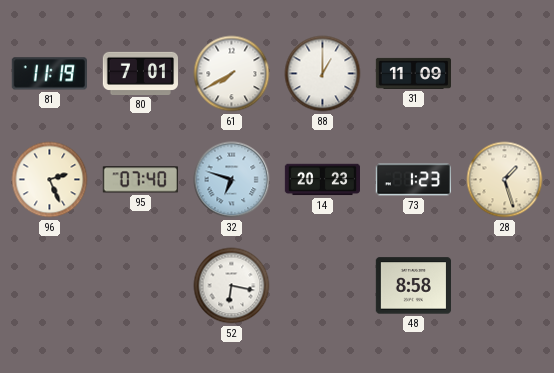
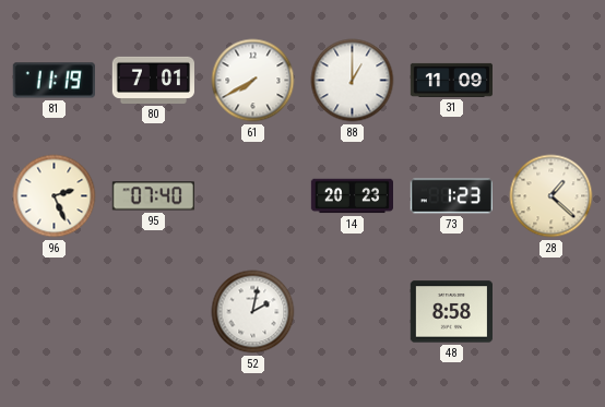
32: 6:48 -> none (232, 180)
28: 1:27 -> 1:22 (551, 196)
52: 6:17 -> 2:02 (253, 312)
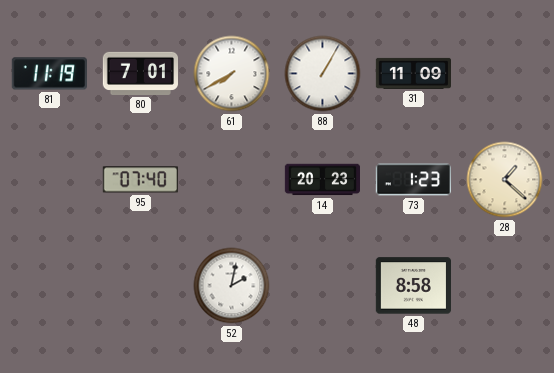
88: 1:00 -> 1:05 (323, 74)
96: 2:26 -> none (55, 196)
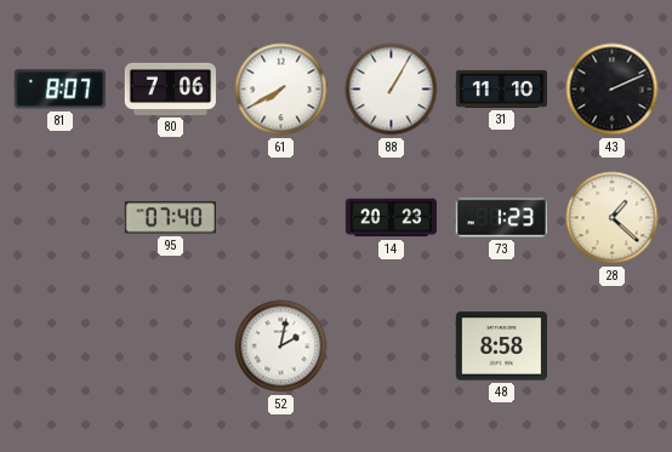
81: 11:19 -> 8:07 (59, 90)
80: 7:01 -> 7:06 (170, 88)
31: 11:09 -> 11:10 (501, 88)
43: none -> 2:11 (613, 90)
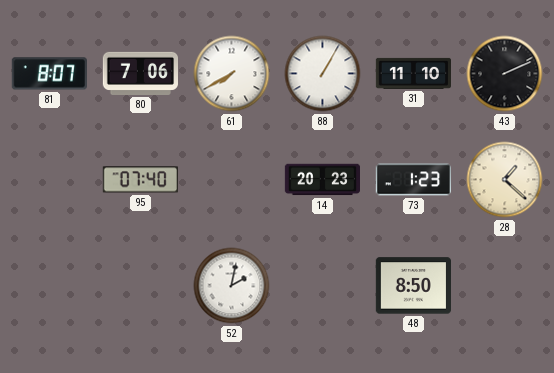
48: 8:58 -> 8:50 (413, 286)
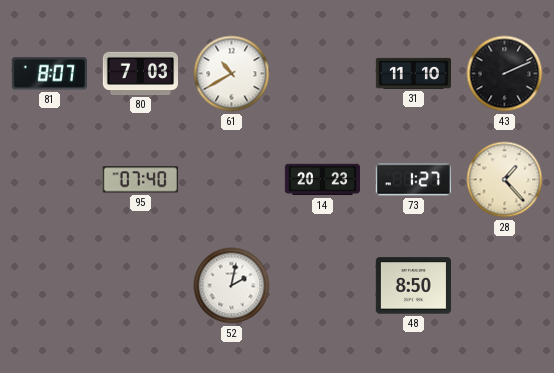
80: 7:06 -> 7:03 (140, 73)
61: 7:40 -> 10:40 (232, 74)
88: 1:05 -> none (323, 74)
73: 1:23 -> 1:27 (413, 180)
28: 1:22 -> 1:23 (505, 180)
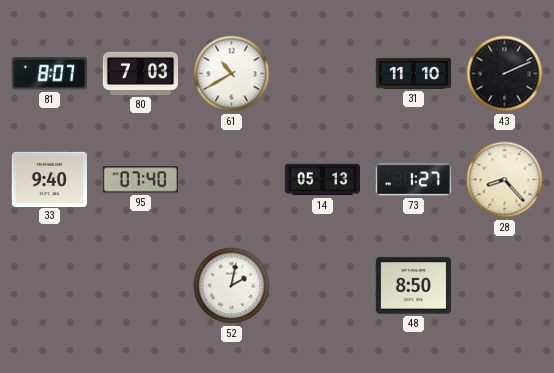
33: none -> 9:40 (49, 179)
14: 20:23 -> 05:13 (323, 180)
28: 1:23 -> 8:23 (505, 180)
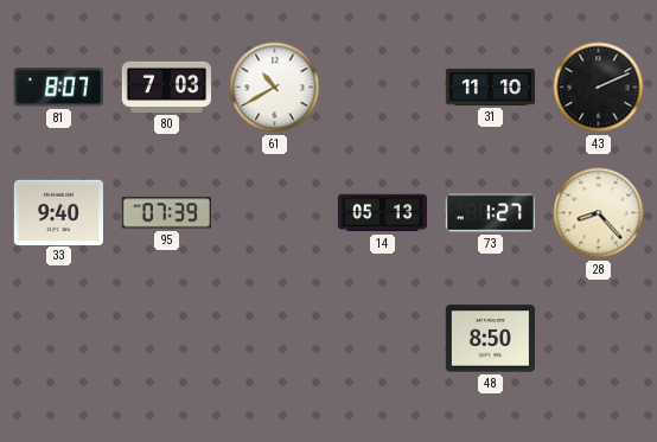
95: 07:40 -> 07:39 (166, 213)
52: 2:02 -> none (232, 286)
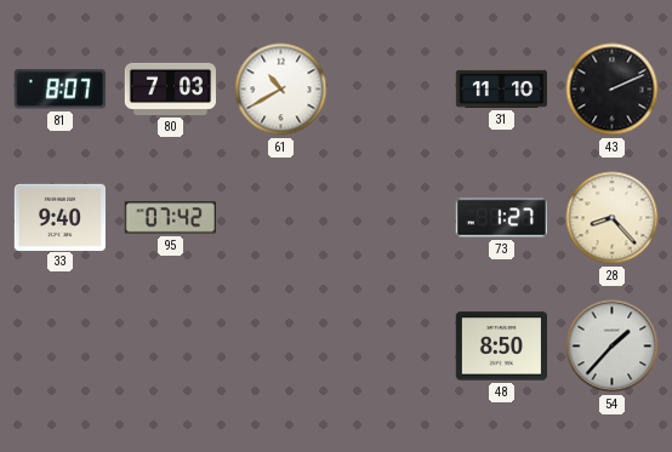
95: 07:39 -> 07:42 (170, 218)
14: 05:13 -> none (383, 213)
54: none -> 1:37 (613, 347)
